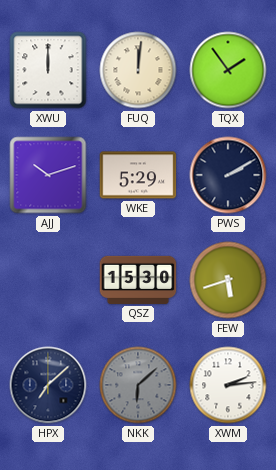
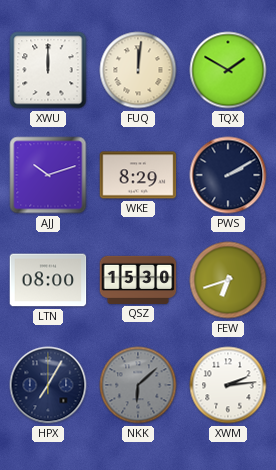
TQX: 1:54 -> 1:50 (228, 70)
WKE: 5:29 -> 8:29 (138, 175)
LTN: none -> 08:00 (48, 280)
FEW: 5:42 -> 6:42 (228, 280)
HPX: 7:08 -> 7:05 (48, 385)
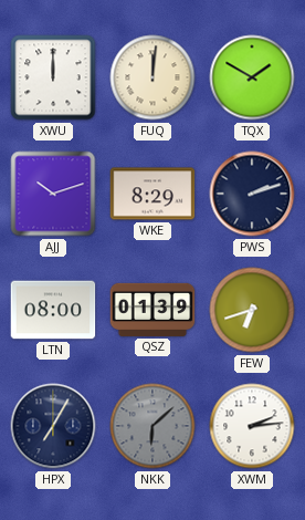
PWS: 2:10 -> 2:12 (252, 194)
QSZ: 15:30 -> 01:39 (152, 310)
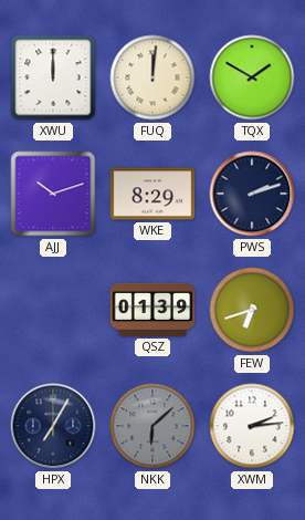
LTN: 08:00 -> none (53, 310)
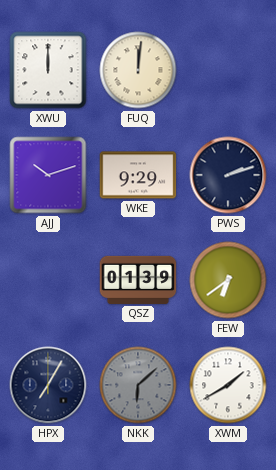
TQX: 1:50 -> none (252, 77)
WKE: 8:29 -> 9:29 (138, 175)
FEW: 6:42 -> 6:39 (228, 280)
XWM: 2:14 -> 1:40 (228, 385)
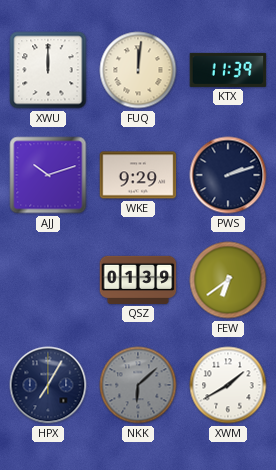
KTX: none -> 11:39 (228, 70)
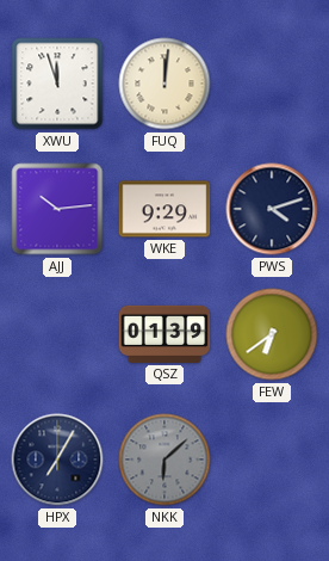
XWU: 12:00 -> 11:57 (57, 84)
KTX: 11:39 -> none (228, 70)
AJJ: 10:12 -> 10:14 (57, 209)
PWS: 2:12 -> 4:12 (272, 209)
XWM: 1:40 -> none (228, 385)
